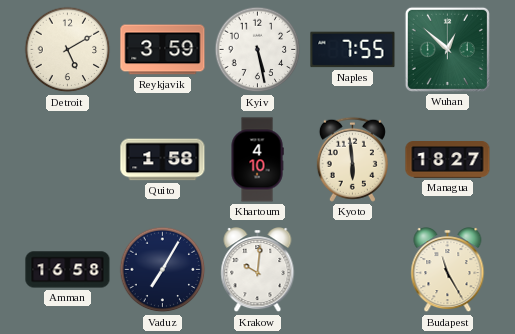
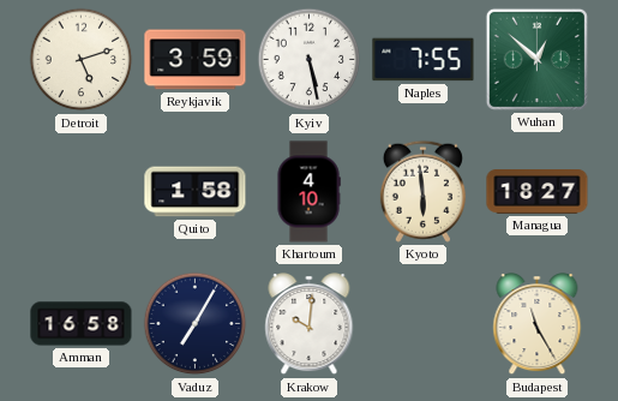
Detroit: 5:10 -> 5:12 (82, 60)
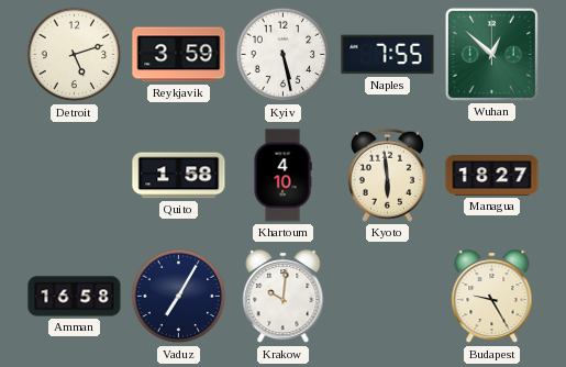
Budapest: 11:25 -> 9:25 (492, 298)
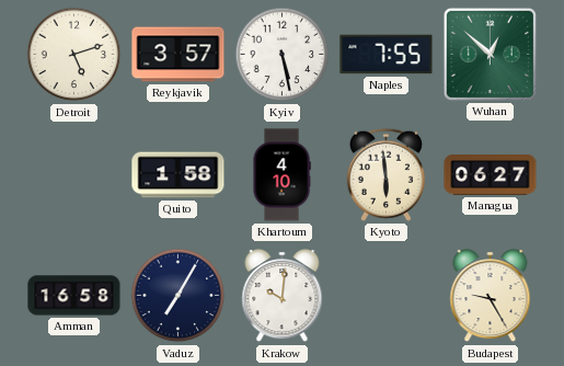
Reykjavik: 3:59 -> 3:57 (179, 55)
Managua: 18:27 -> 06:27 (491, 175)
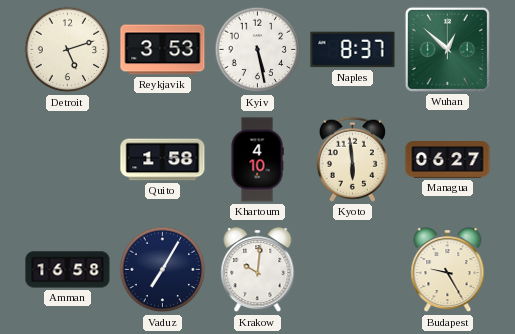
Reykjavik: 3:57 -> 3:53 (163, 50)
Naples: 7:55 -> 8:37 (353, 50)
